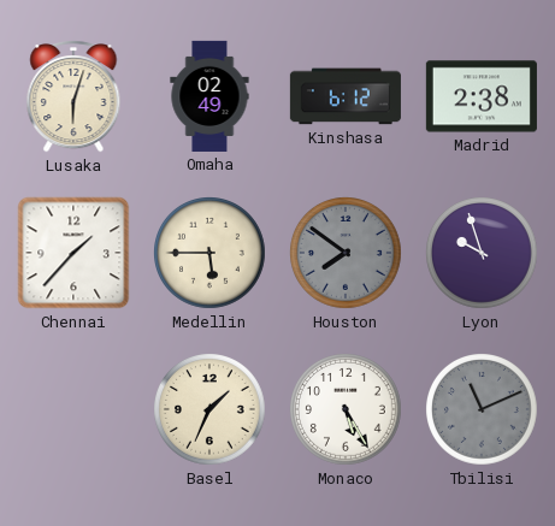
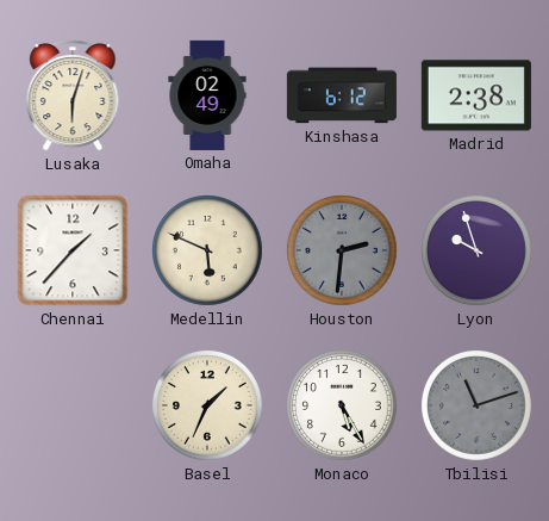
Medellin: 5:45 -> 5:49 (208, 252)
Houston: 7:51 -> 2:31 (343, 252)
Tbilisi: 11:11 -> 11:12 (478, 407)
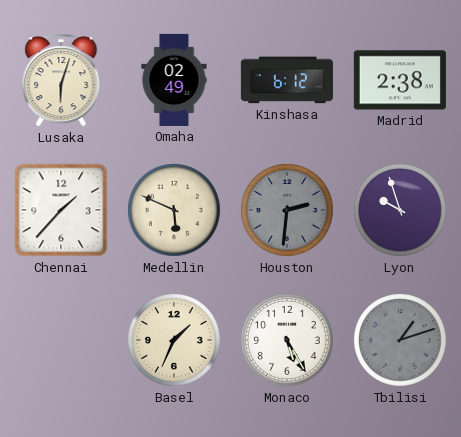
Tbilisi: 11:12 -> 1:12 (401, 341)
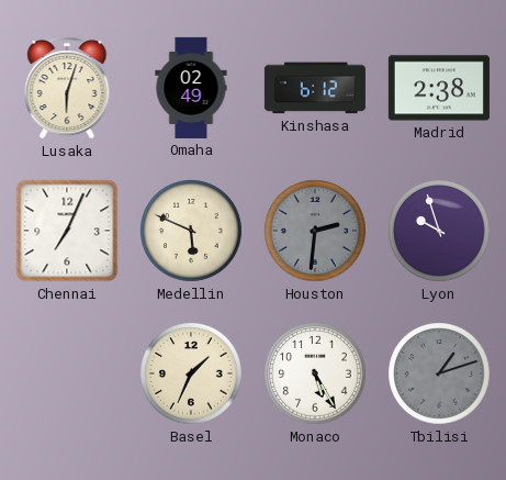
Chennai: 1:37 -> 7:04 (67, 231)
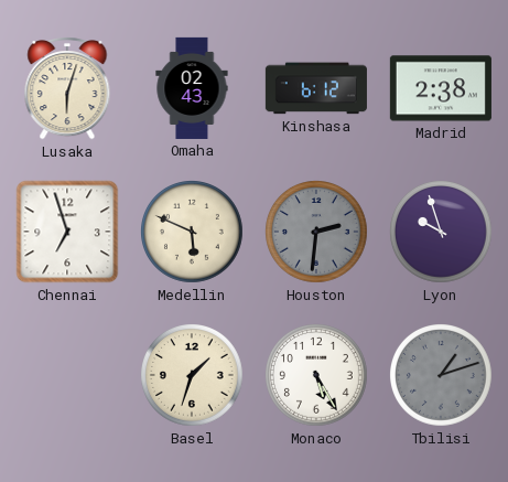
Omaha: 02:49 -> 02:43 (192, 88)
Chennai: 7:04 -> 6:57 (67, 232)
Basel: 1:34 -> 1:33 (193, 376)
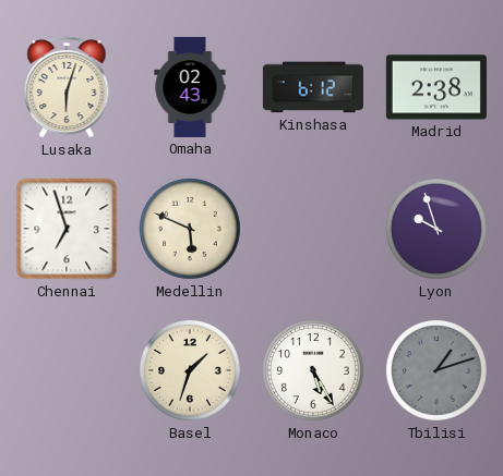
Houston: 2:31 -> none (317, 233)
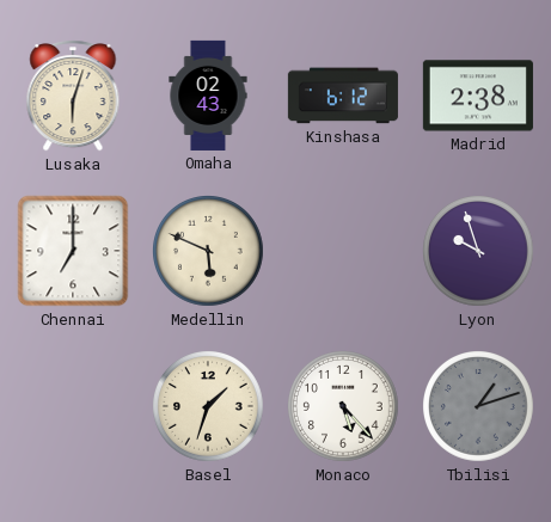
Chennai: 6:57 -> 7:00 (73, 251)
Monaco: 5:25 -> 5:23 (344, 407)
